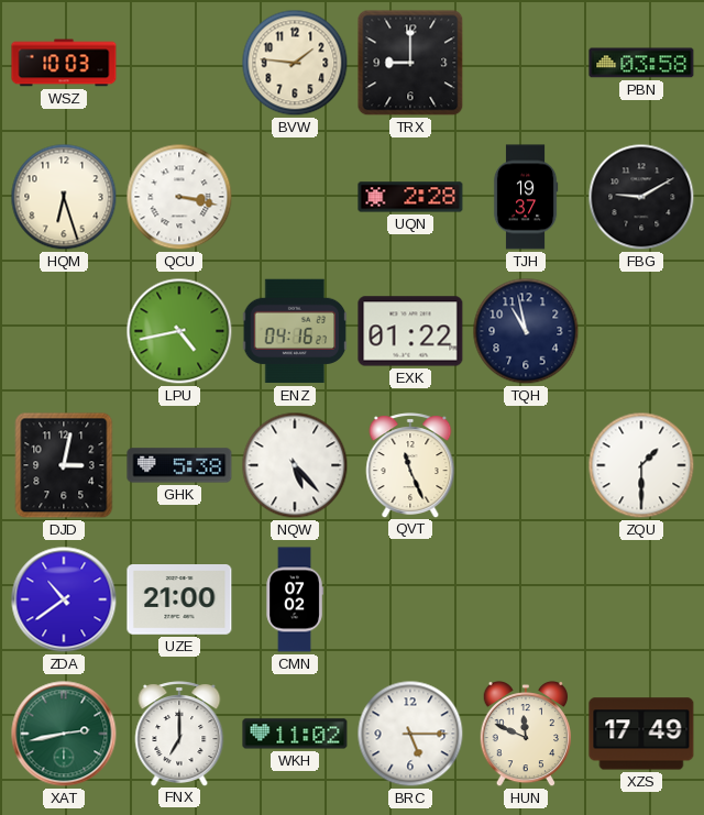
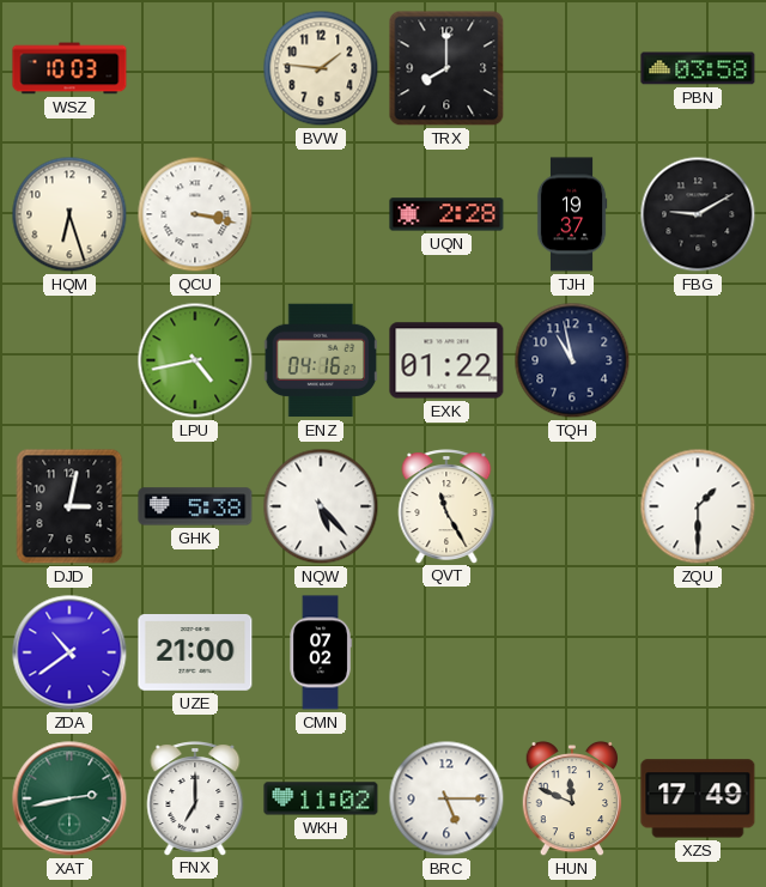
TRX: 9:00 -> 8:00 (446, 68)
QVT: 11:26 -> 11:25 (446, 506)
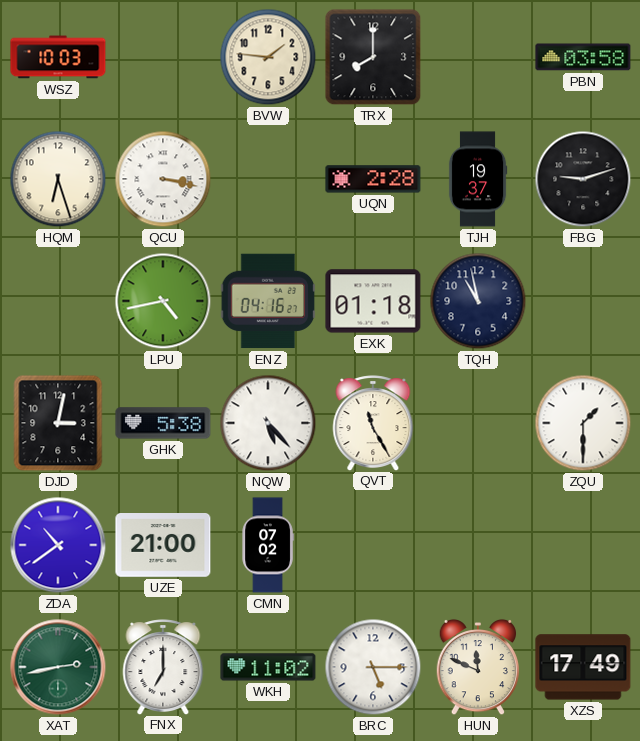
FBG: 9:10 -> 9:12 (583, 179)
EXK: 01:22 -> 01:18 (373, 301)
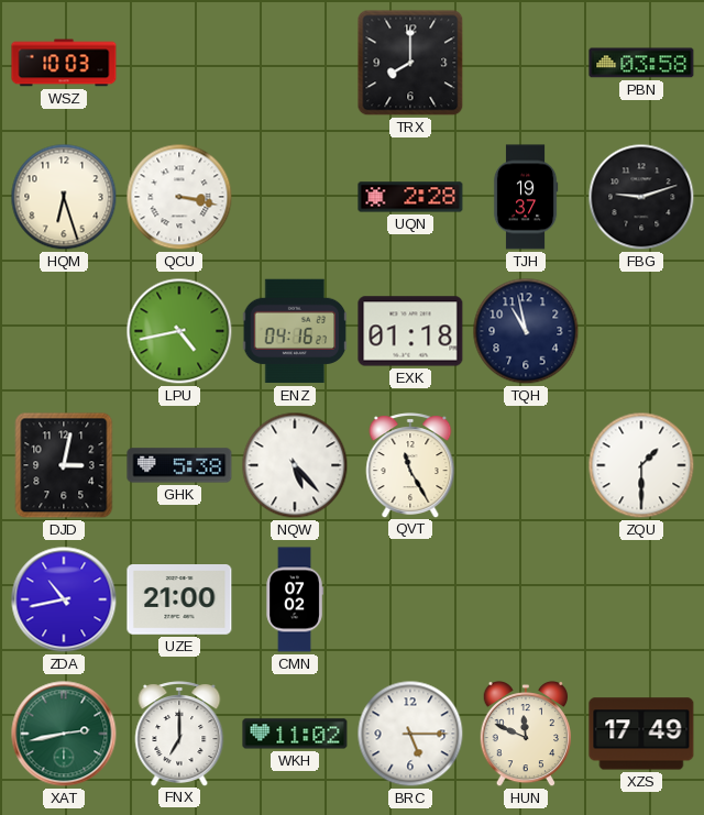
BVW: 1:46 -> none (268, 57)
ZDA: 10:39 -> 10:43 (64, 599)
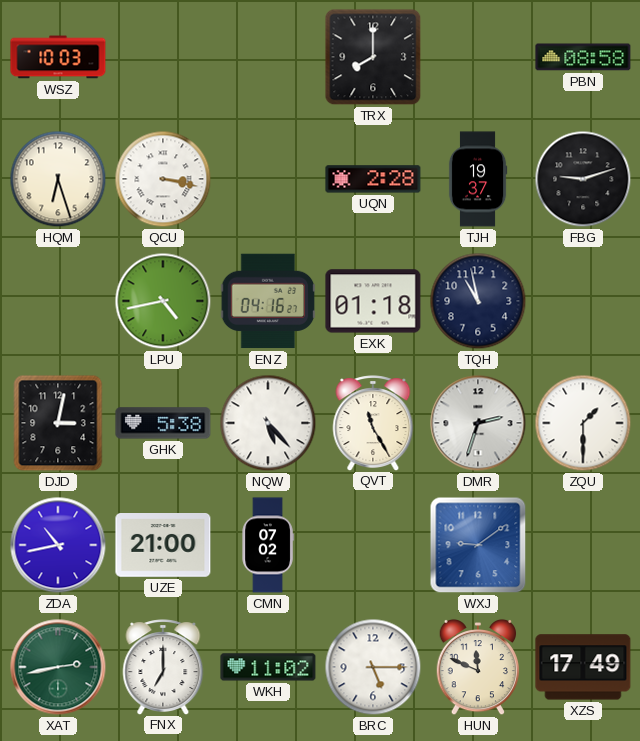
PBN: 03:58 -> 08:58 (583, 57)
DMR: none -> 2:33 (478, 423)
WXJ: none -> 9:09 (478, 545)
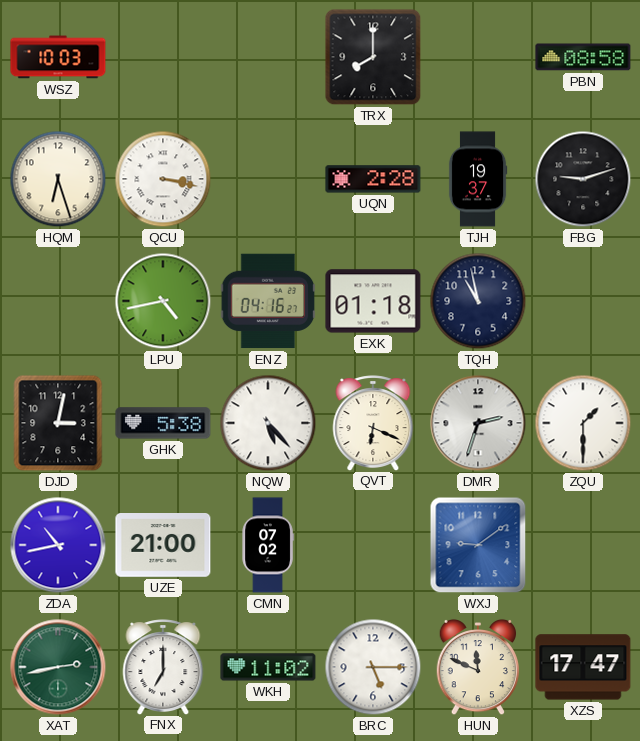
QVT: 11:25 -> 6:19 (373, 423)
XZS: 17:49 -> 17:47 (583, 667)
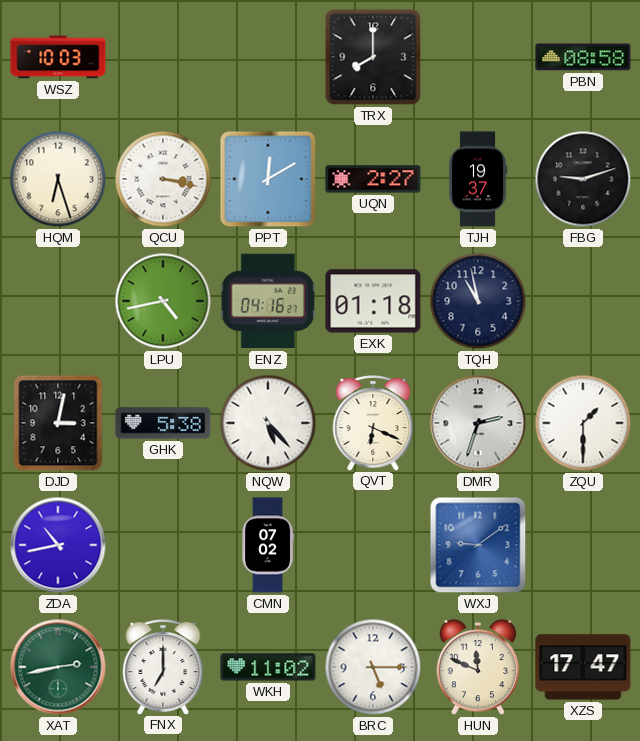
PPT: none -> 12:10 (268, 179)
UQN: 2:28 -> 2:27 (373, 179)
UZE: 21:00 -> none (163, 546)
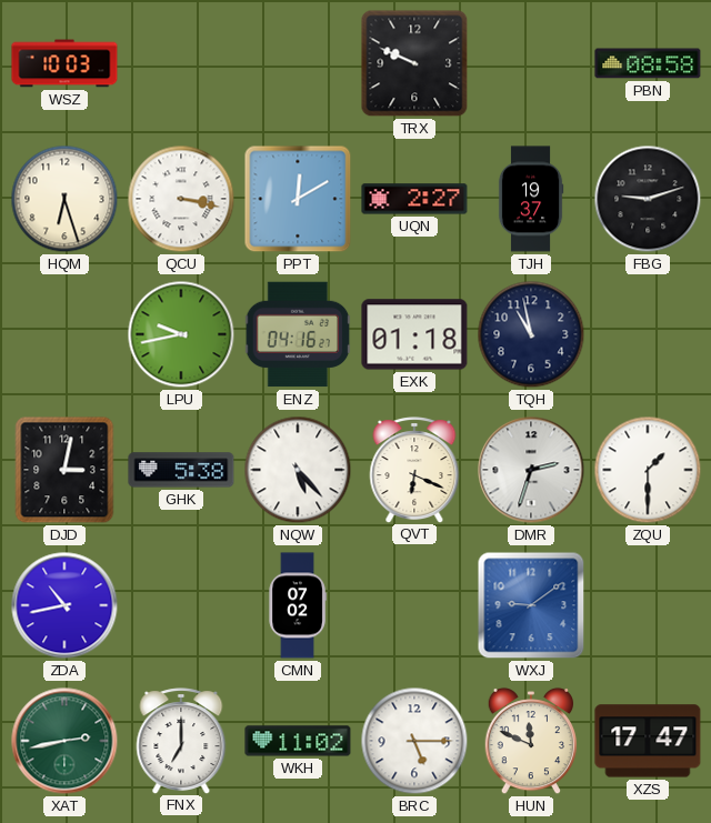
TRX: 8:00 -> 9:49 (414, 63)
LPU: 4:43 -> 9:43 (181, 334)
